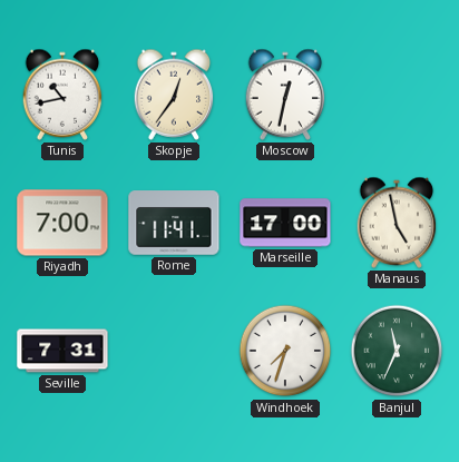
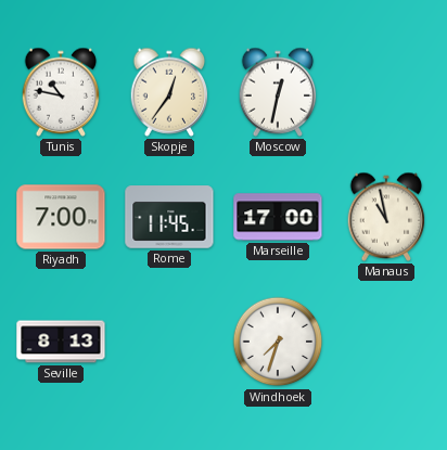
Tunis: 10:43 -> 10:47 (61, 92)
Rome: 11:41 -> 11:45 (169, 217)
Manaus: 4:58 -> 10:58 (386, 217)
Seville: 7:31 -> 8:13 (61, 342)
Banjul: 11:34 -> none (397, 351)
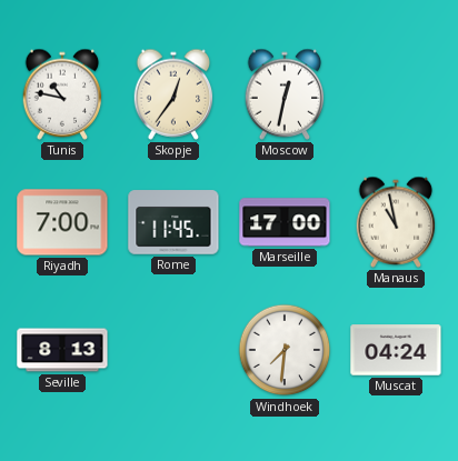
Windhoek: 7:33 -> 7:31 (285, 350)
Muscat: none -> 04:24 (396, 350)
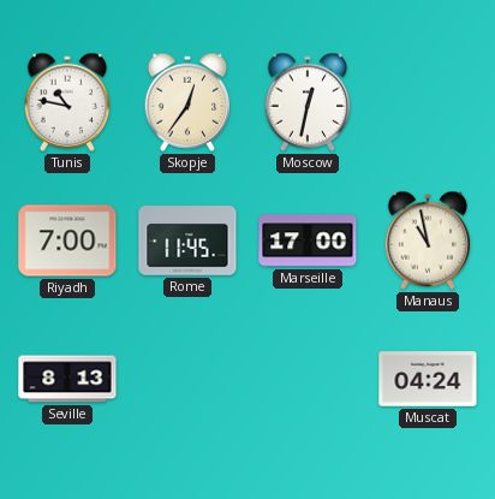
Windhoek: 7:31 -> none (285, 350)
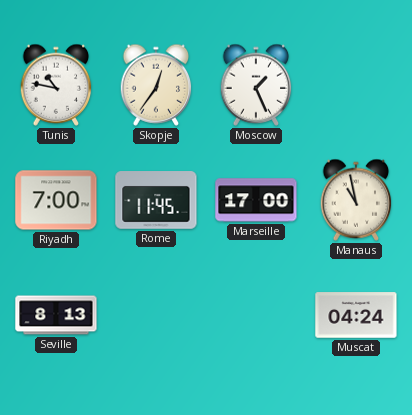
Moscow: 12:32 -> 1:26 (256, 85)
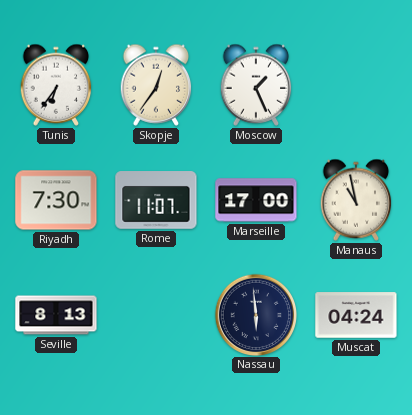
Tunis: 10:47 -> 6:36 (56, 85)
Riyadh: 7:00 -> 7:30 (56, 200)
Rome: 11:45 -> 11:07 (156, 200)
Nassau: none -> 5:59 (255, 314)
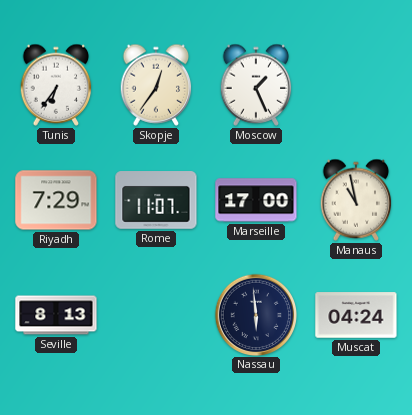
Riyadh: 7:30 -> 7:29 (56, 200)
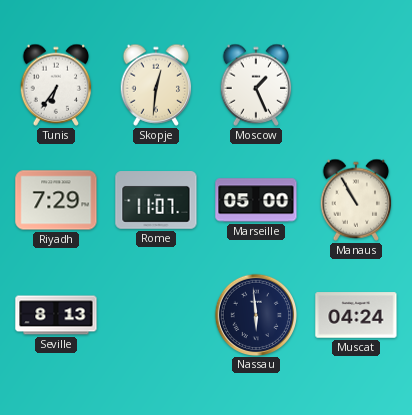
Skopje: 12:36 -> 12:31 (156, 85)
Marseille: 17:00 -> 05:00 (256, 200)
Manaus: 10:58 -> 10:55 (356, 200)
